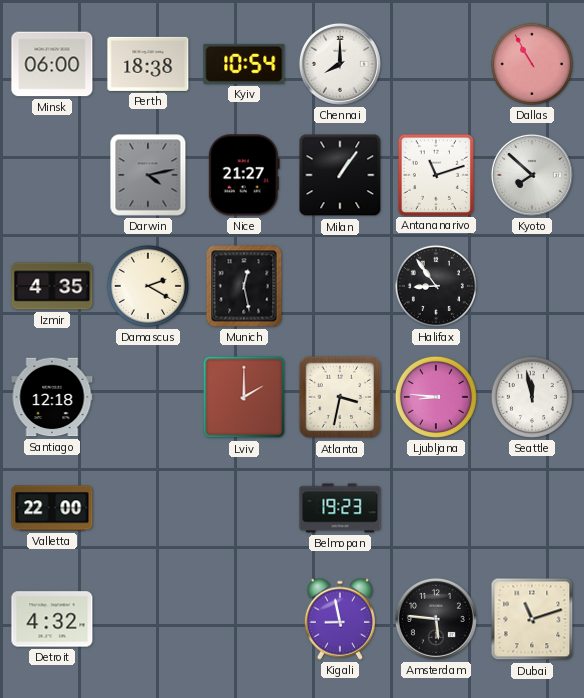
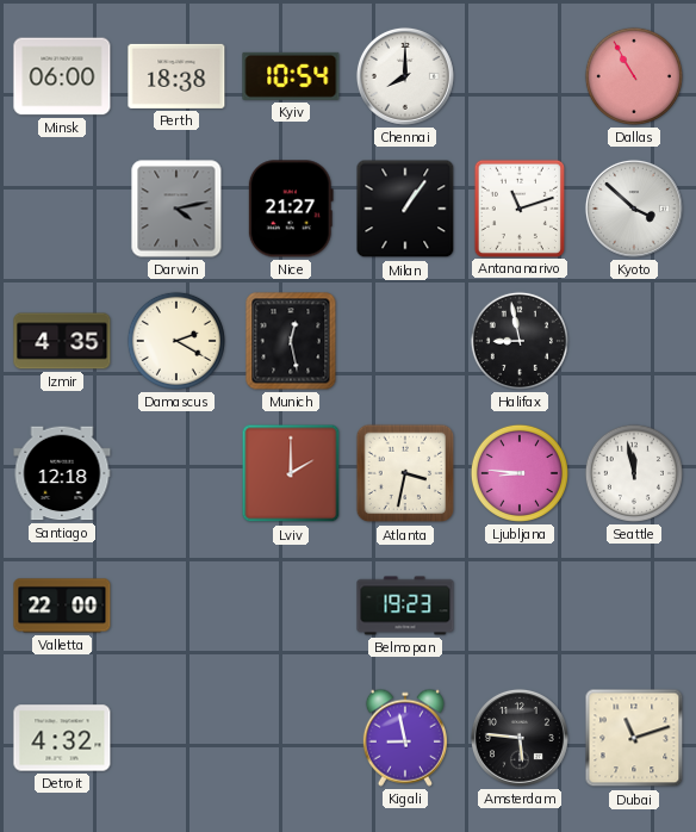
Kyoto: 7:52 -> 3:52 (634, 209)
Halifax: 8:54 -> 8:58 (520, 341)
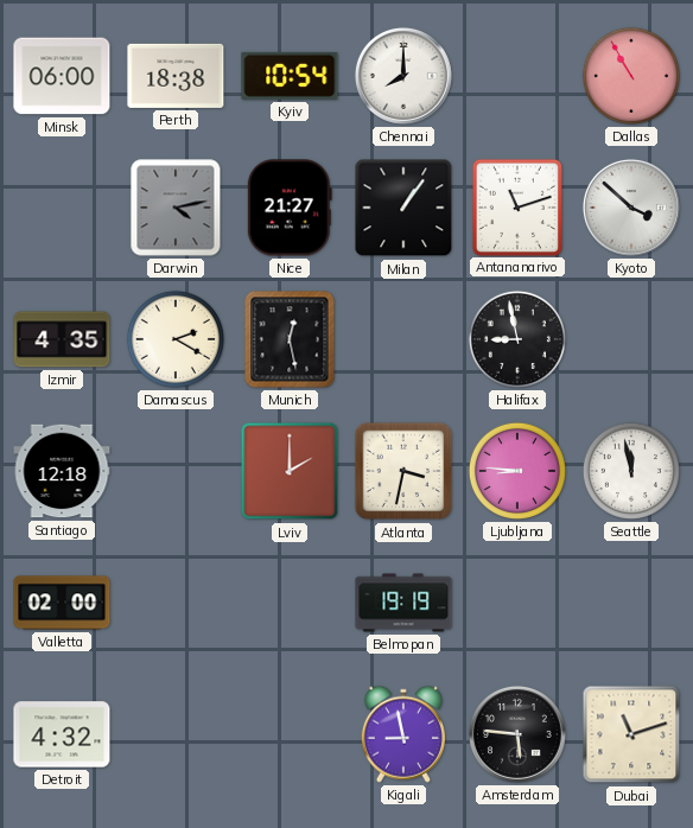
Valletta: 22:00 -> 02:00 (62, 603)
Belmopan: 19:23 -> 19:19 (403, 603)
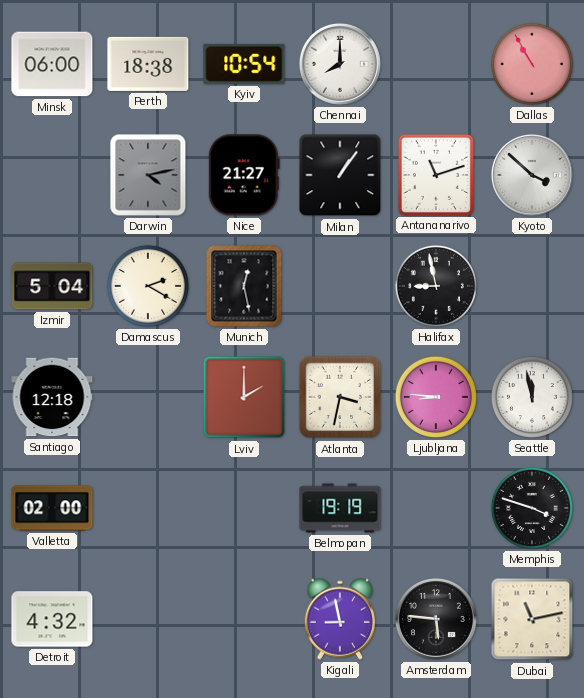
Izmir: 4:35 -> 5:04 (52, 286)
Memphis: none -> 3:48 (532, 508)
Dubai: 11:12 -> 11:13 (532, 619)
